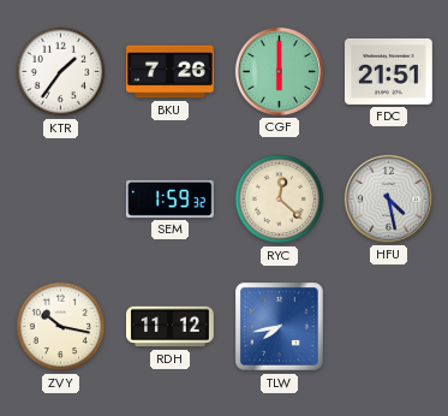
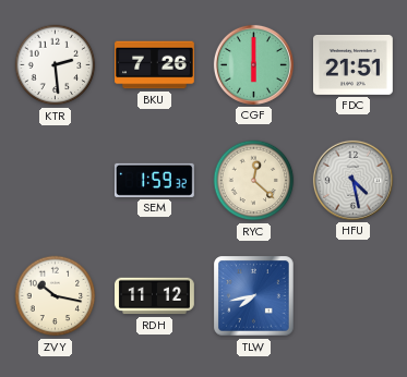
KTR: 1:36 -> 2:29 (56, 65)
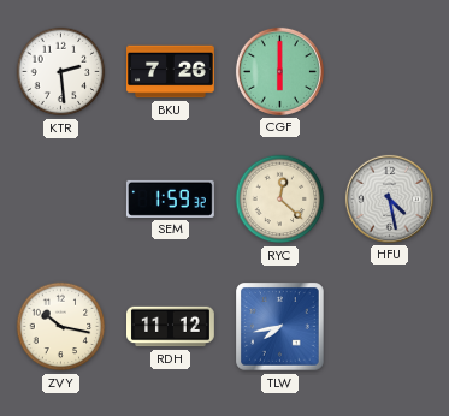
FDC: 21:51 -> none (354, 64)
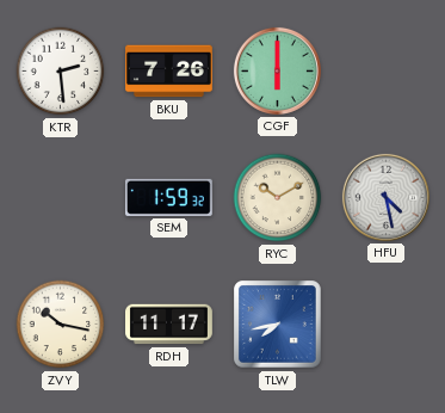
RYC: 12:22 -> 10:10 (278, 198)
RDH: 11:12 -> 11:17 (169, 325)
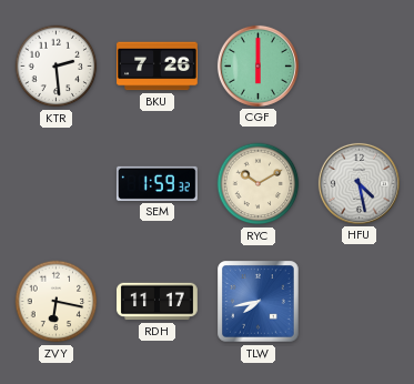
ZVY: 10:17 -> 6:17 (57, 302)
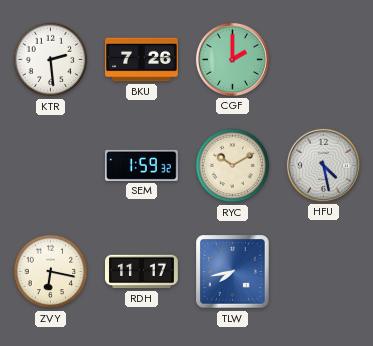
CGF: 6:00 -> 2:00 (232, 59)
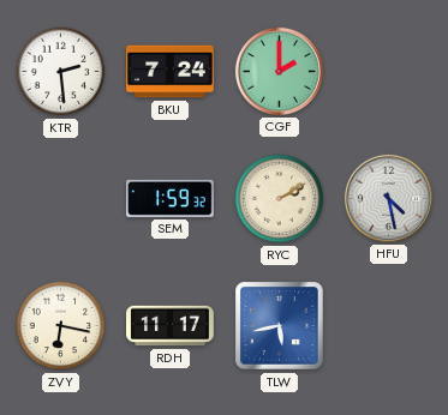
BKU: 7:26 -> 7:24 (171, 72)
RYC: 10:10 -> 2:10 (280, 199)
TLW: 7:43 -> 5:43 (280, 326)
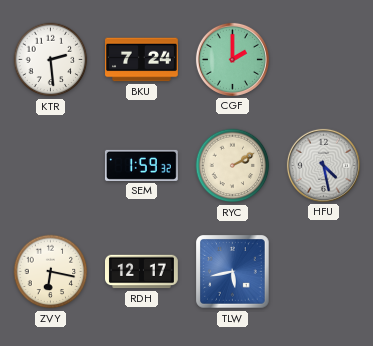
RDH: 11:17 -> 12:17 (142, 272)
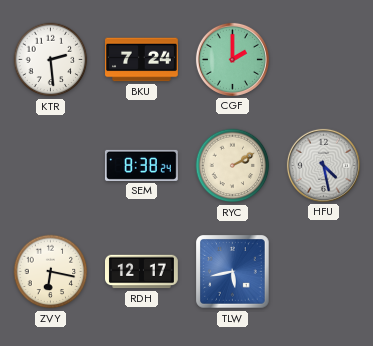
SEM: 1:59 -> 8:38 (141, 165)
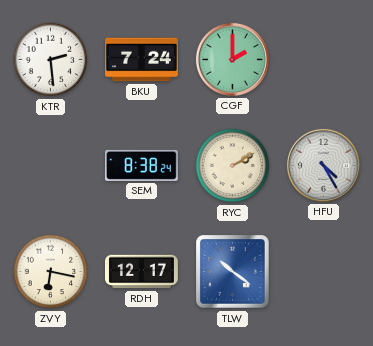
HFU: 4:28 -> 4:25 (323, 165)
TLW: 5:43 -> 10:21 (233, 272)
